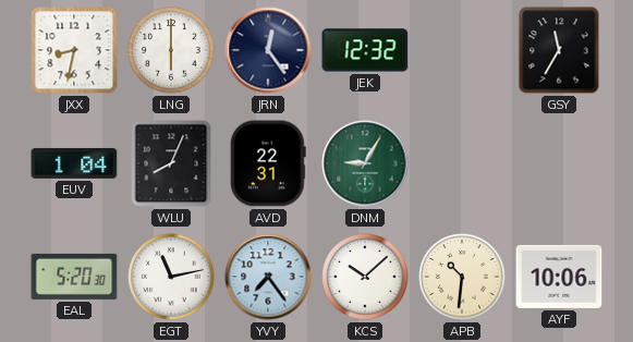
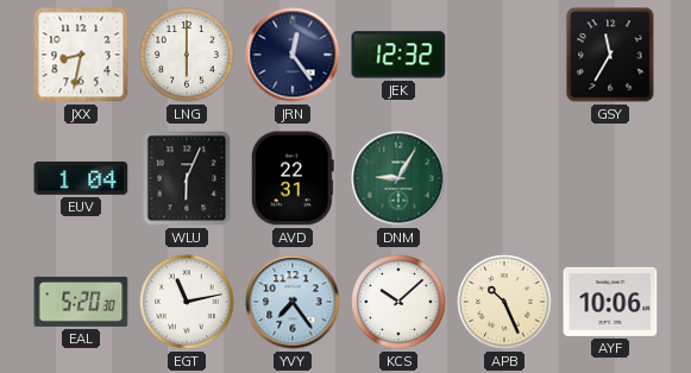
WLU: 8:04 -> 6:04 (187, 178)
APB: 10:31 -> 10:26 (504, 302)
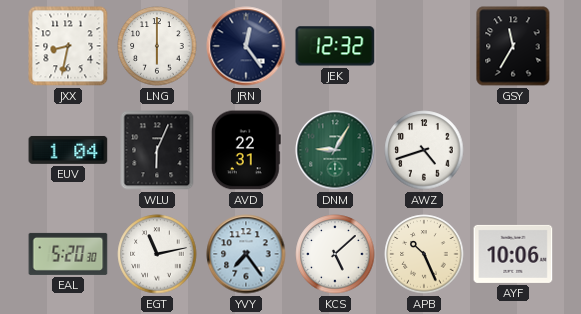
AWZ: none -> 4:42 (424, 150)
KCS: 10:08 -> 5:08 (335, 254)
